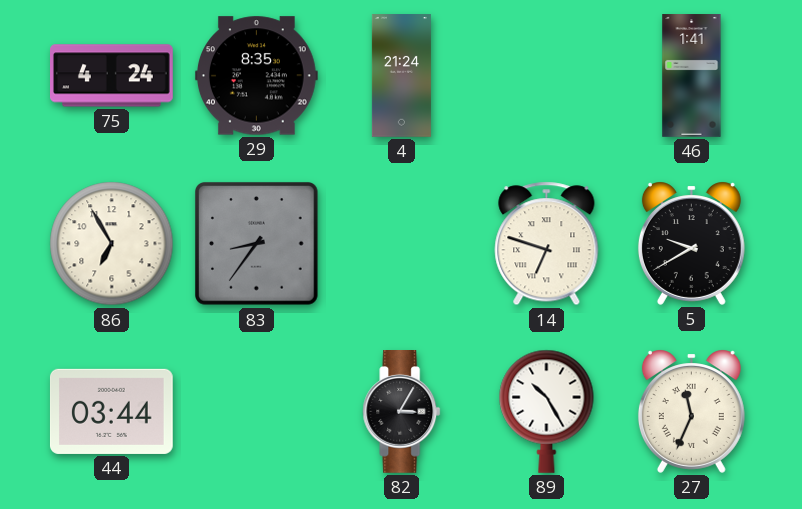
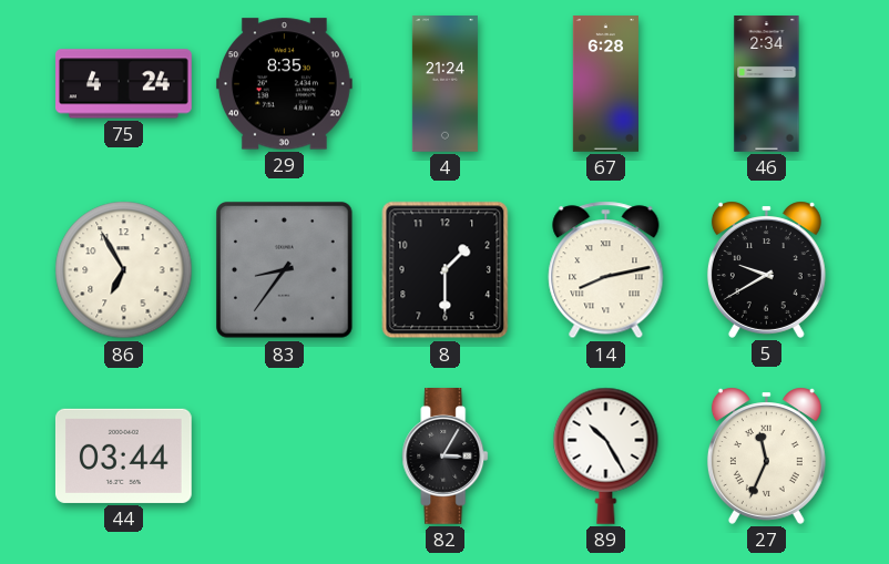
67: none -> 6:28 (605, 84)
46: 1:41 -> 2:34 (767, 84)
8: none -> 1:30 (446, 270)
14: 6:48 -> 8:13 (606, 270)
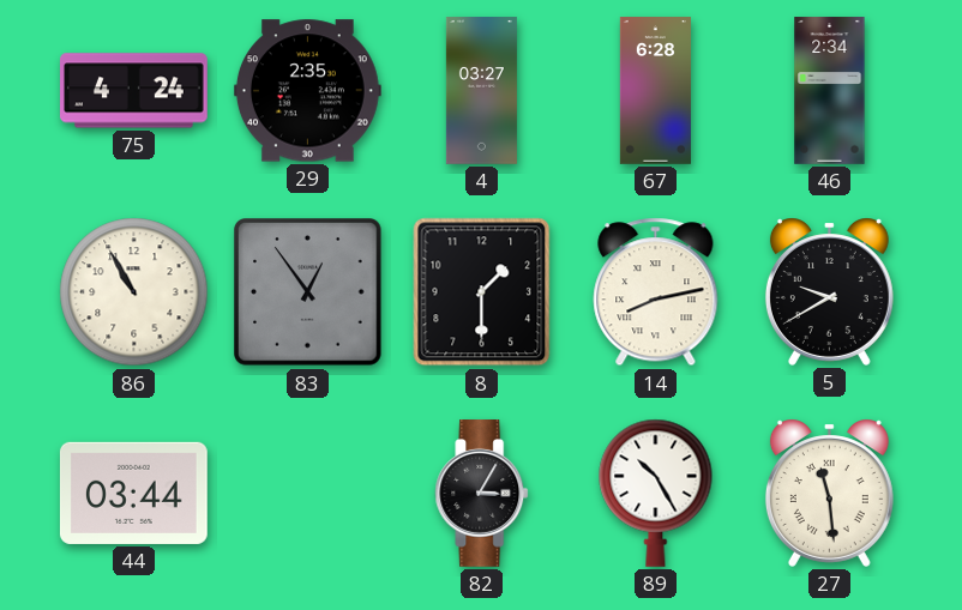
29: 8:35 -> 2:35 (307, 91)
4: 21:24 -> 03:27 (481, 91)
86: 6:55 -> 10:55 (134, 292)
83: 8:36 -> 12:54 (308, 292)
27: 11:34 -> 11:29 (829, 493)
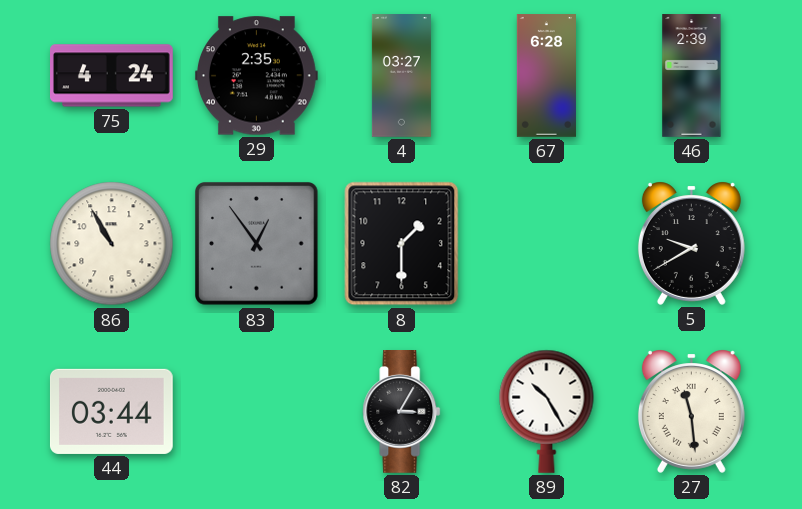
46: 2:34 -> 2:39 (692, 76)
14: 8:13 -> none (656, 292)
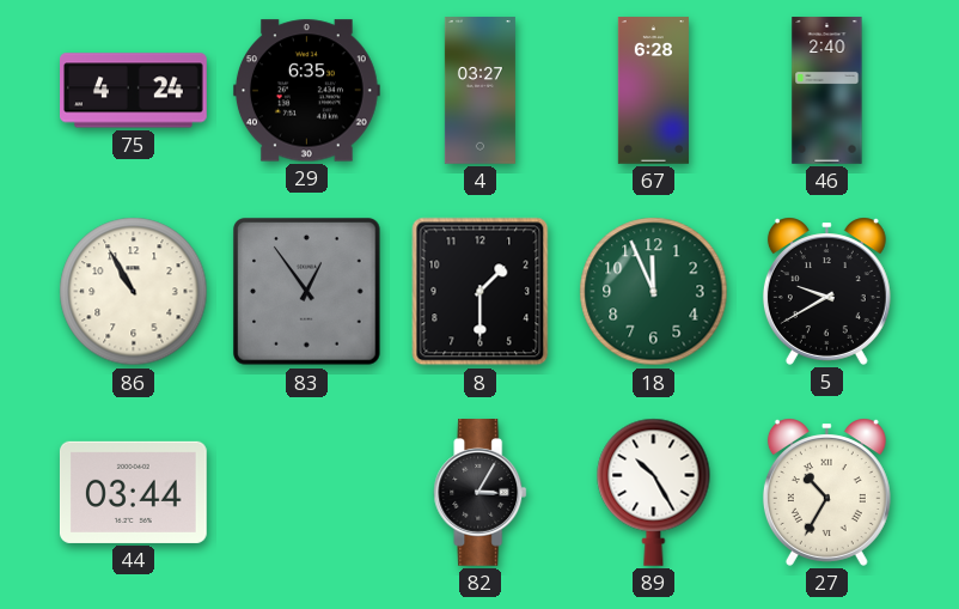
29: 2:35 -> 6:35 (306, 91)
46: 2:39 -> 2:40 (827, 91)
18: none -> 11:56 (654, 292)
27: 11:29 -> 10:35 (826, 492)
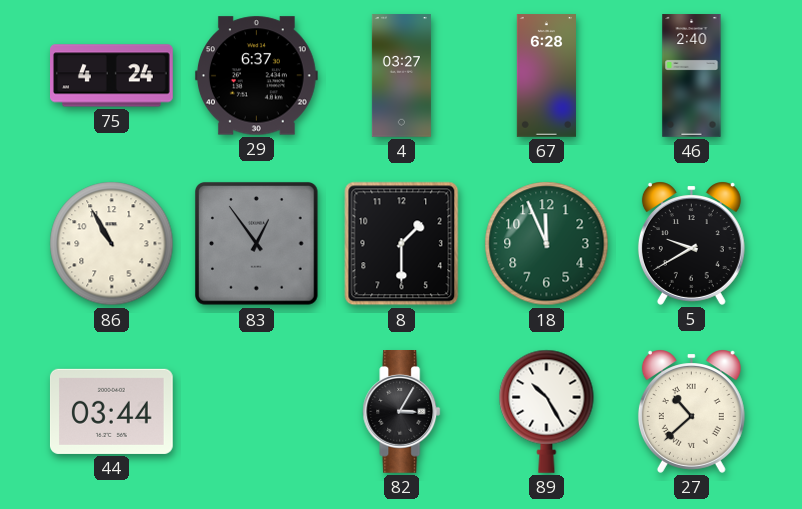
29: 6:35 -> 6:37 (256, 76)
27: 10:35 -> 10:38 (691, 411)
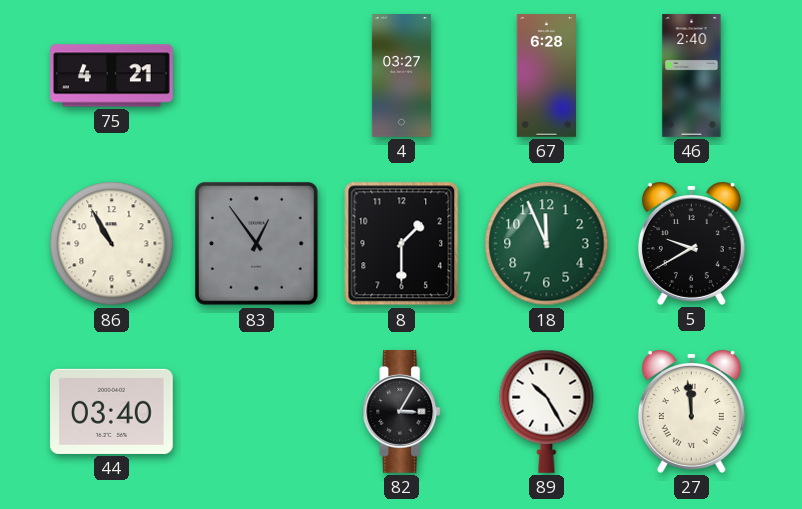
75: 4:24 -> 4:21 (112, 76)
29: 6:37 -> none (256, 76)
44: 03:44 -> 03:40 (111, 411)
27: 10:38 -> 11:59 (691, 411)
